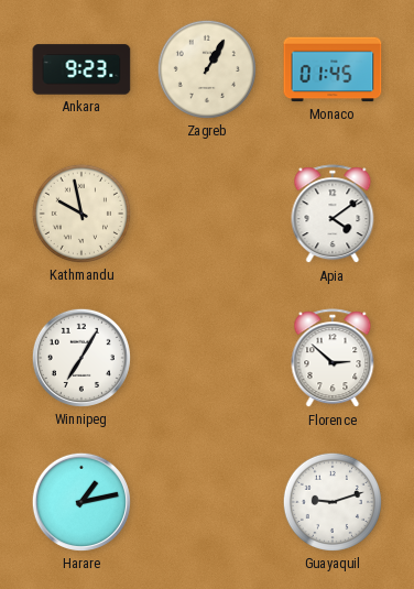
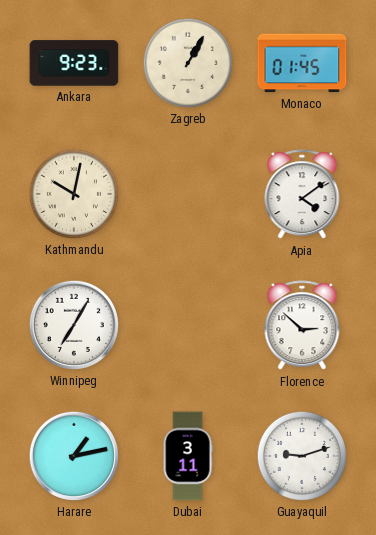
Kathmandu: 9:58 -> 10:02 (74, 194)
Dubai: none -> 3:11 (188, 456)
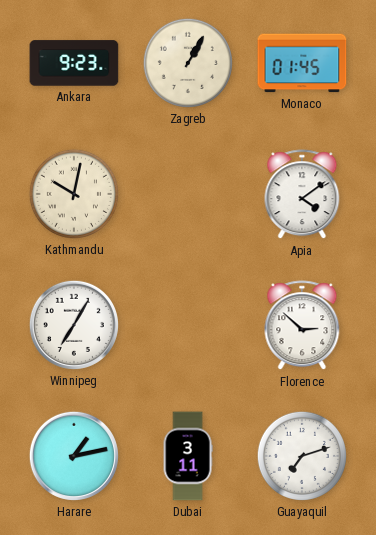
Guayaquil: 9:12 -> 7:12 (302, 456)
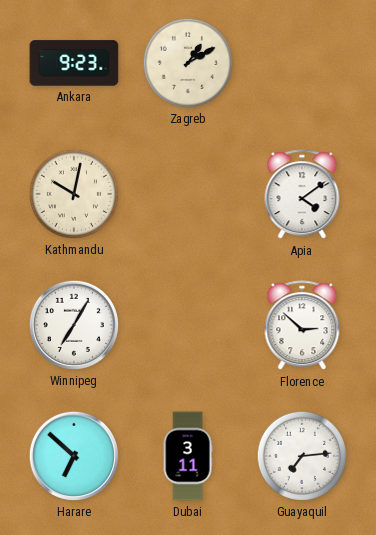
Zagreb: 1:05 -> 1:10 (188, 63)
Monaco: 01:45 -> none (302, 63)
Harare: 1:13 -> 6:52 (74, 456)
Guayaquil: 7:12 -> 7:14 (302, 456)
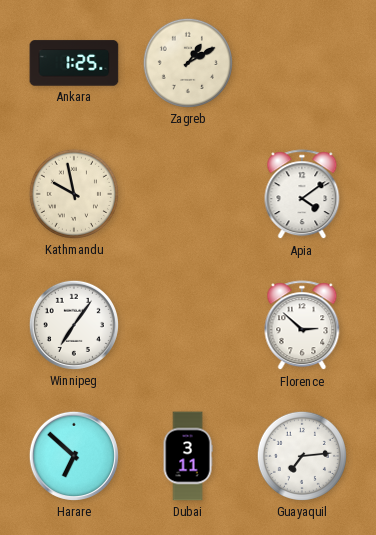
Ankara: 9:23 -> 1:25 (74, 63)
Kathmandu: 10:02 -> 9:58 (74, 194)
Winnipeg: 7:05 -> 7:06 (74, 325)
